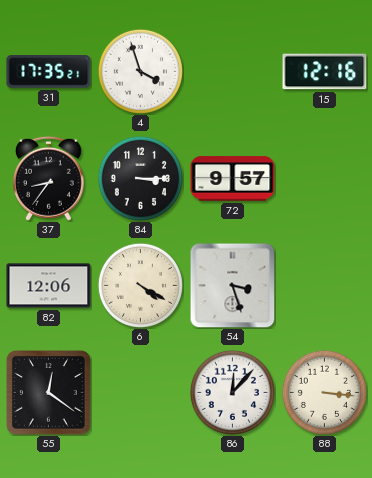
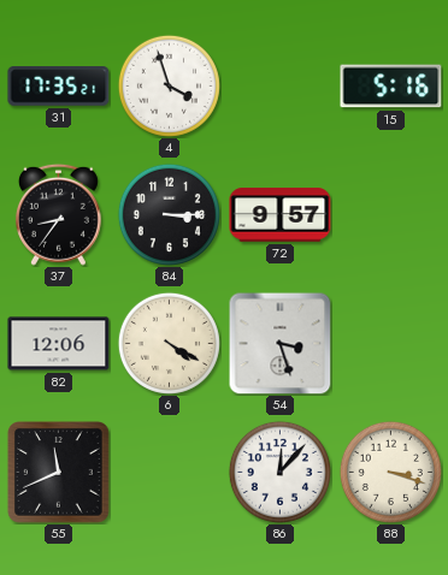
15: 12:16 -> 5:16 (391, 87)
55: 12:21 -> 11:41 (59, 473)
88: 3:16 -> 3:18 (390, 472)
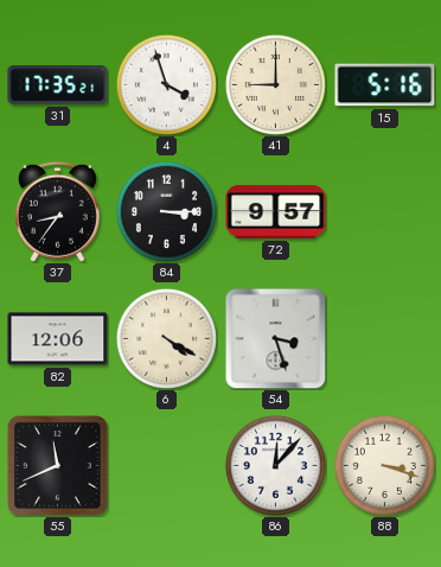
41: none -> 9:00 (275, 84)
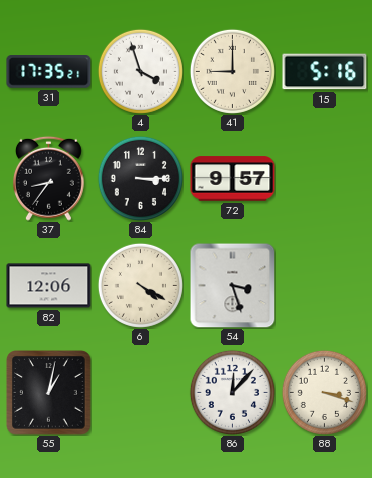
55: 11:41 -> 1:02 (49, 393)
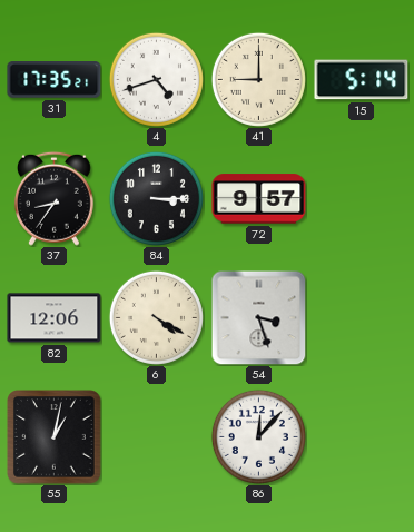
4: 3:57 -> 4:42 (156, 79)
15: 5:16 -> 5:14 (362, 80)
88: 3:18 -> none (324, 392)
